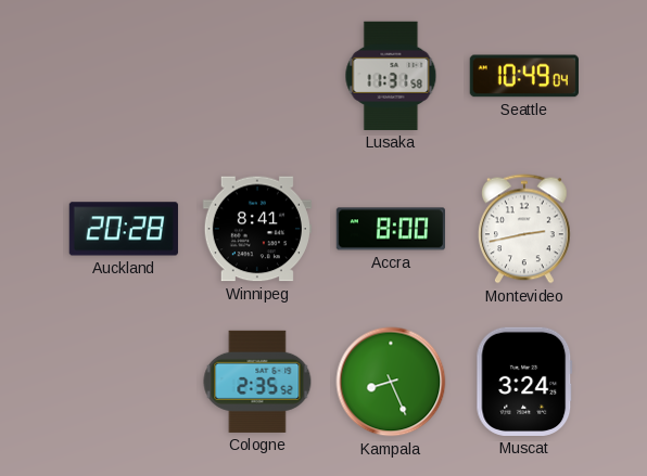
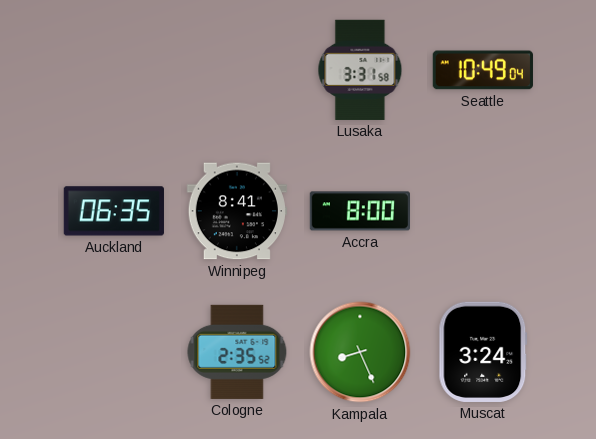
Lusaka: 11:31 -> 3:31 (360, 70)
Auckland: 20:28 -> 06:35 (114, 211)
Montevideo: 2:43 -> none (525, 229)
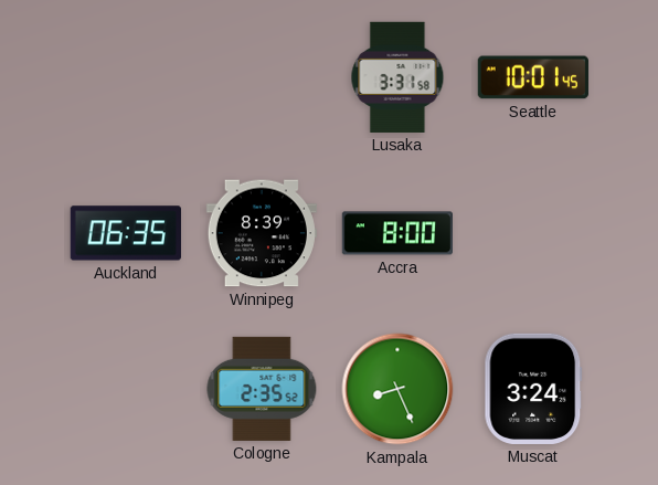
Seattle: 10:49 -> 10:01 (533, 77)
Winnipeg: 8:41 -> 8:39 (261, 233)
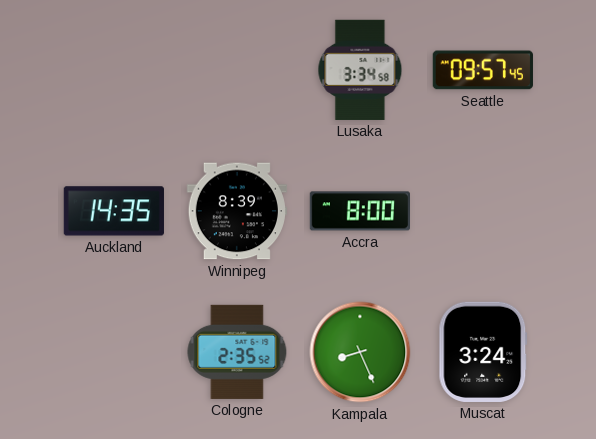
Lusaka: 3:31 -> 3:34 (360, 70)
Seattle: 10:01 -> 09:57 (483, 70)
Auckland: 06:35 -> 14:35 (114, 211)
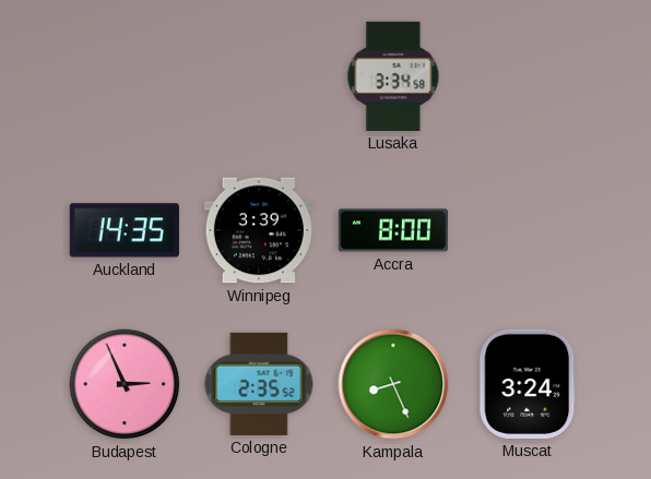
Seattle: 09:57 -> none (483, 70)
Winnipeg: 8:39 -> 3:39 (258, 230)
Budapest: none -> 2:56 (125, 384)
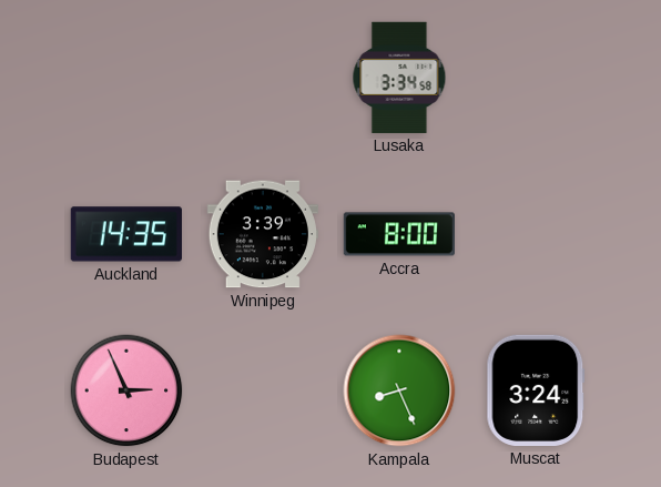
Cologne: 2:35 -> none (259, 384)
